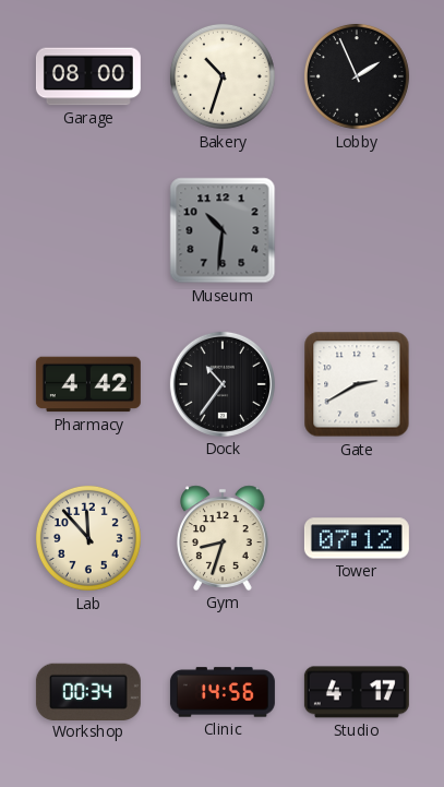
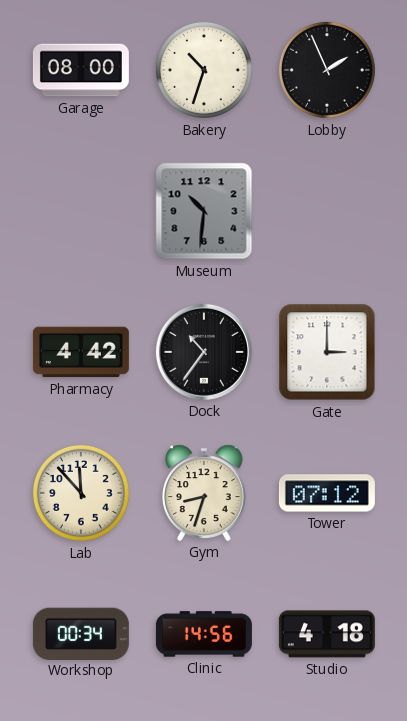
Gate: 2:40 -> 3:00 (327, 352)
Studio: 4:17 -> 4:18 (327, 634)
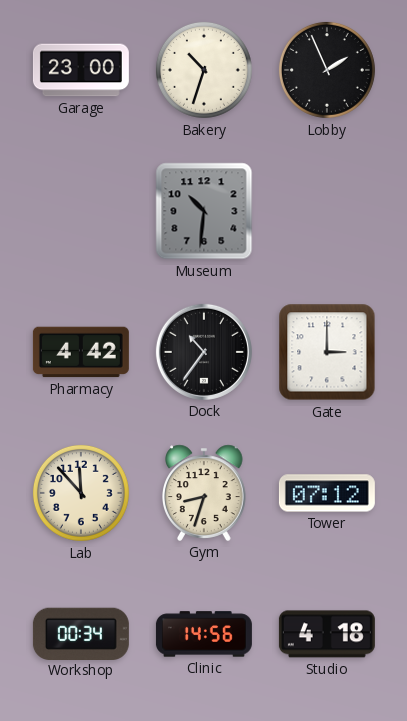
Garage: 08:00 -> 23:00 (81, 70)
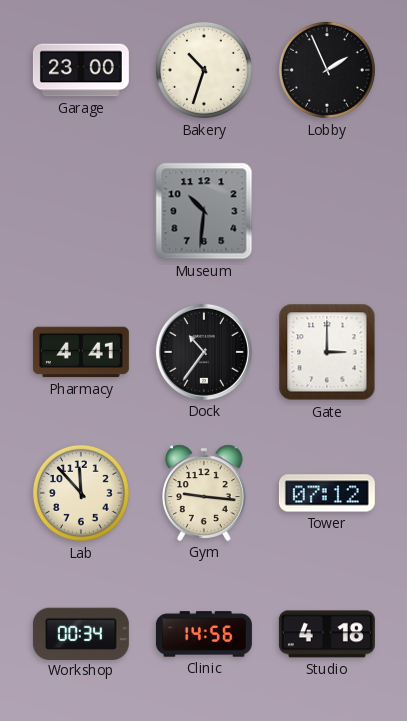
Pharmacy: 4:42 -> 4:41 (81, 352)
Gym: 8:33 -> 9:16 (205, 493)
